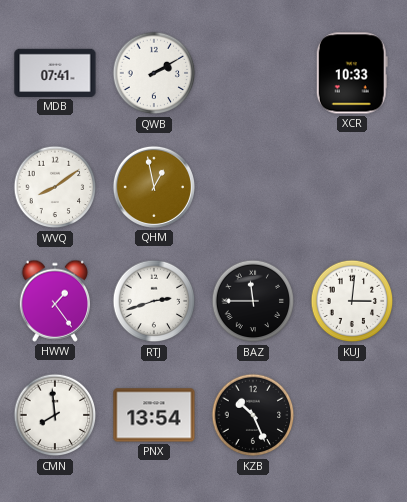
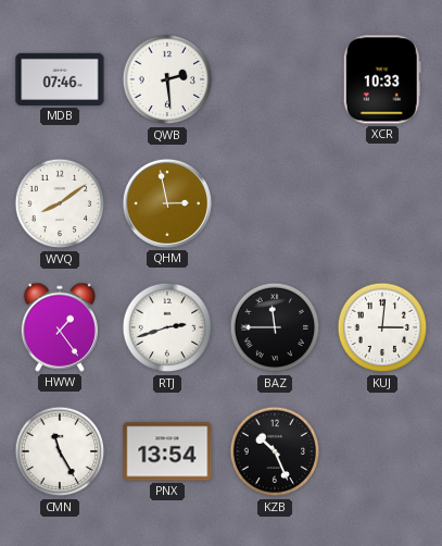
MDB: 07:41 -> 07:46 (60, 79)
QWB: 2:10 -> 2:29 (167, 79)
QHM: 12:58 -> 2:58 (167, 203)
CMN: 7:59 -> 11:25 (60, 451)
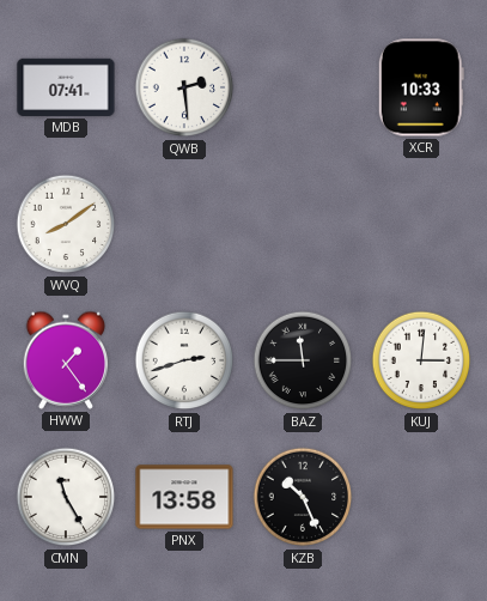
MDB: 07:46 -> 07:41 (66, 87)
QHM: 2:58 -> none (167, 203)
PNX: 13:54 -> 13:58 (184, 497)
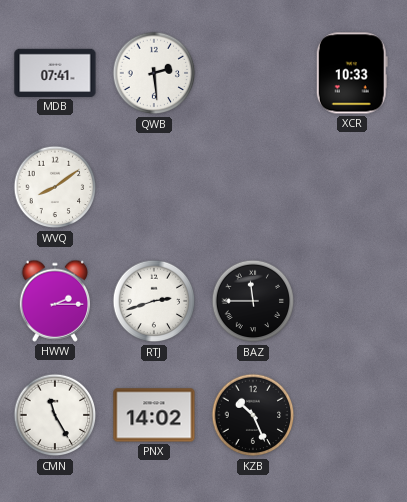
HWW: 1:24 -> 2:15 (55, 301)
KUJ: 3:01 -> none (421, 360)
PNX: 13:58 -> 14:02 (154, 415)
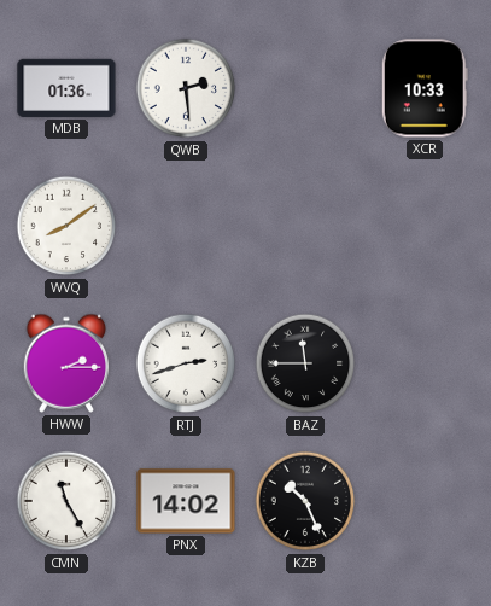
MDB: 07:41 -> 01:36 (66, 88)
